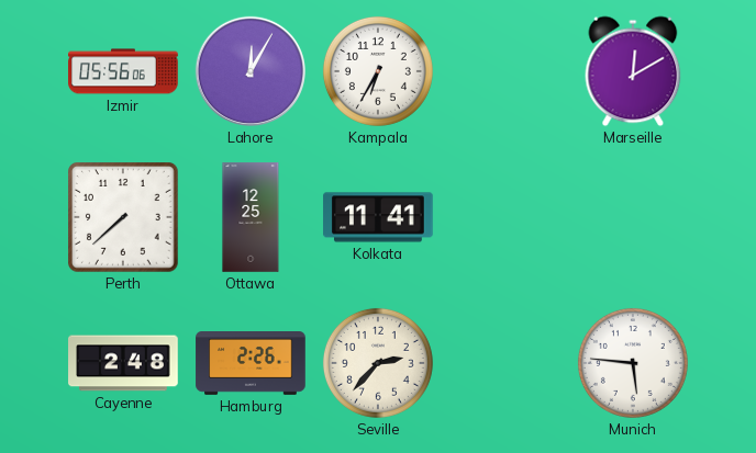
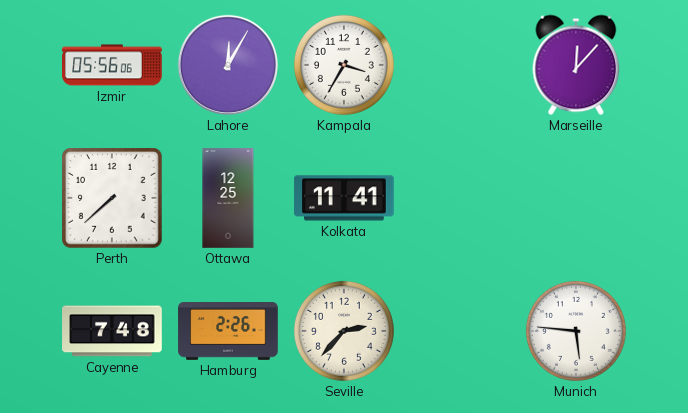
Kampala: 6:35 -> 3:35 (344, 65)
Marseille: 12:10 -> 12:07 (576, 65)
Cayenne: 2:48 -> 7:48 (112, 331)
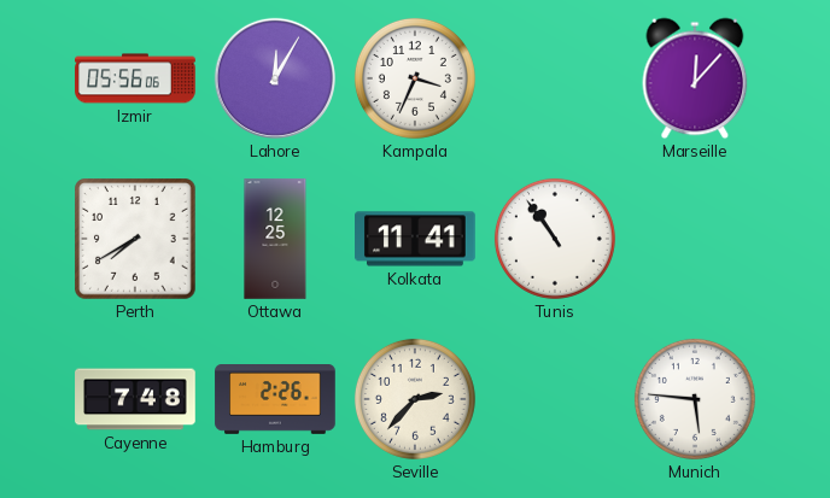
Kampala: 3:35 -> 3:34 (415, 78)
Perth: 7:38 -> 7:40 (136, 240)
Tunis: none -> 10:54 (555, 239)
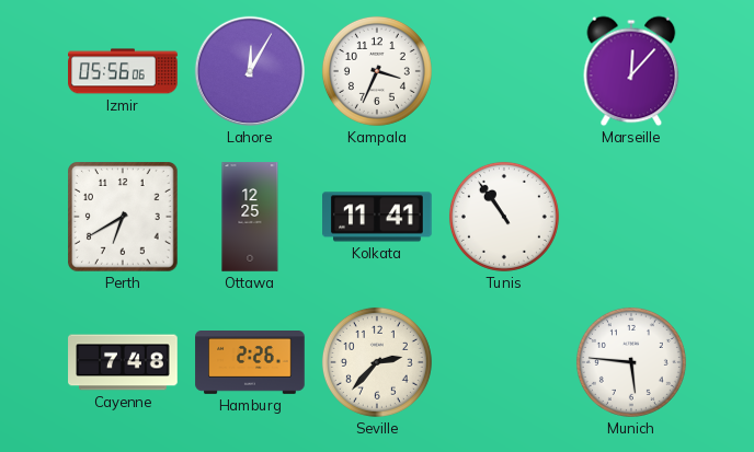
Perth: 7:40 -> 6:40 (124, 218)
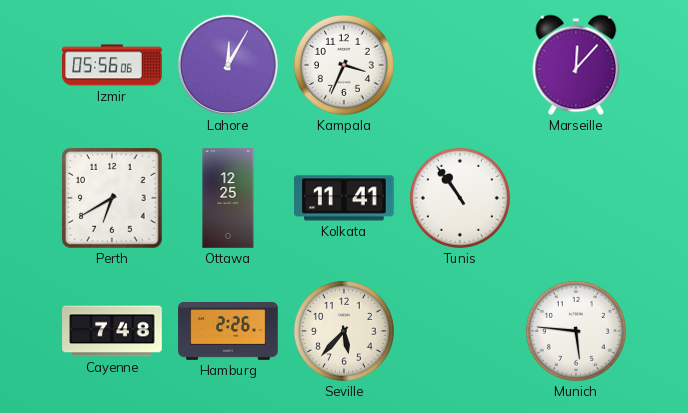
Seville: 2:37 -> 5:37 (344, 331)
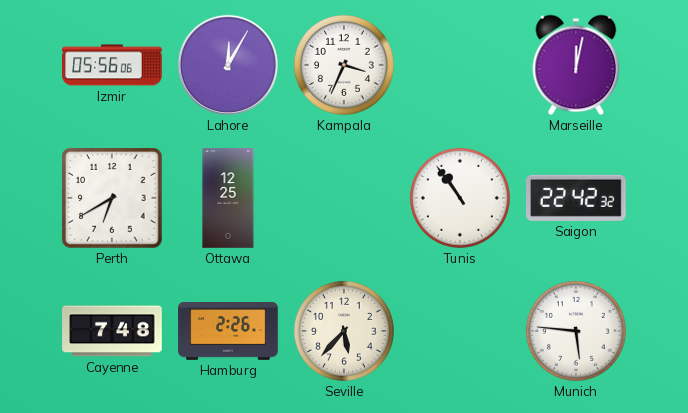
Marseille: 12:07 -> 12:02 (576, 65)
Kolkata: 11:41 -> none (344, 198)
Saigon: none -> 22:42 (577, 198)
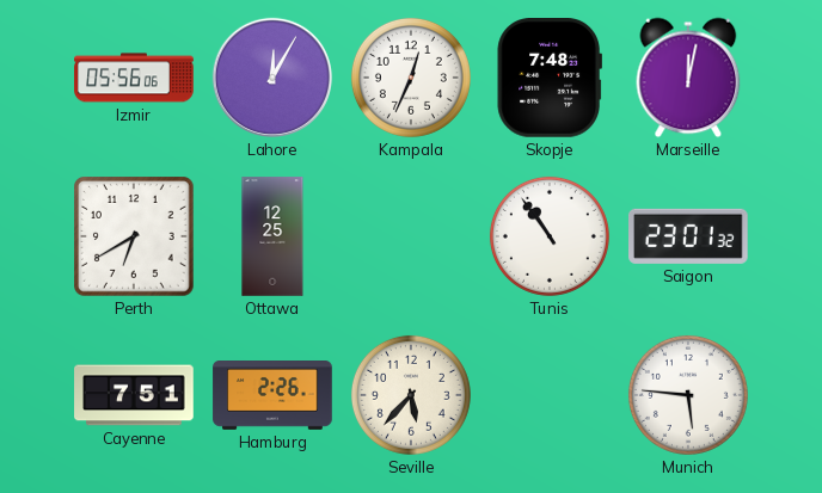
Kampala: 3:34 -> 12:34 (411, 78)
Skopje: none -> 7:48 (548, 79)
Saigon: 22:42 -> 23:01 (689, 236)
Cayenne: 7:48 -> 7:51 (134, 395)
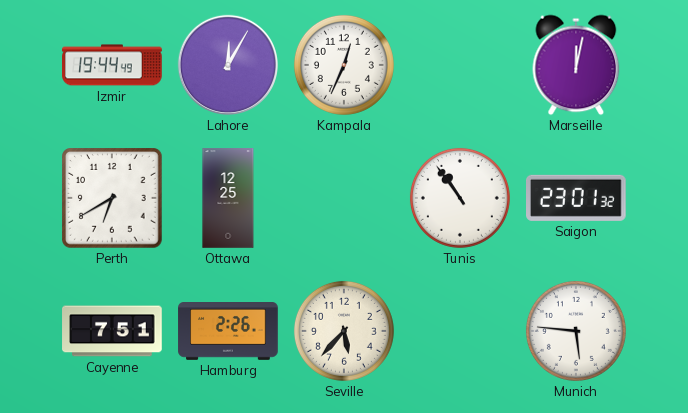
Izmir: 05:56 -> 19:44 (112, 65)
Skopje: 7:48 -> none (548, 79)
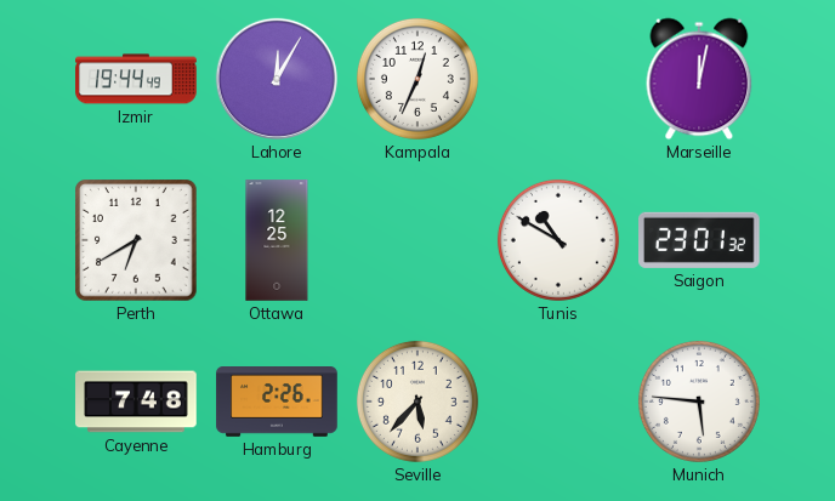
Tunis: 10:54 -> 10:50 (558, 240)
Cayenne: 7:51 -> 7:48 (136, 402)
